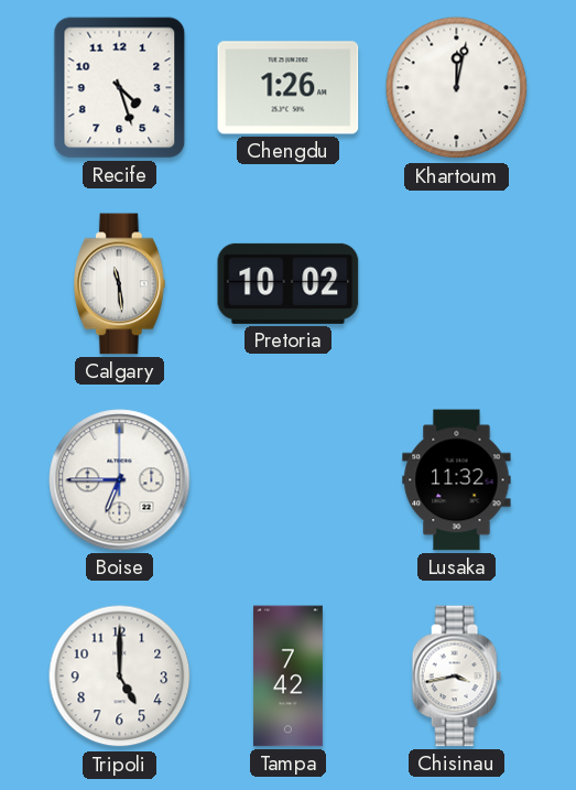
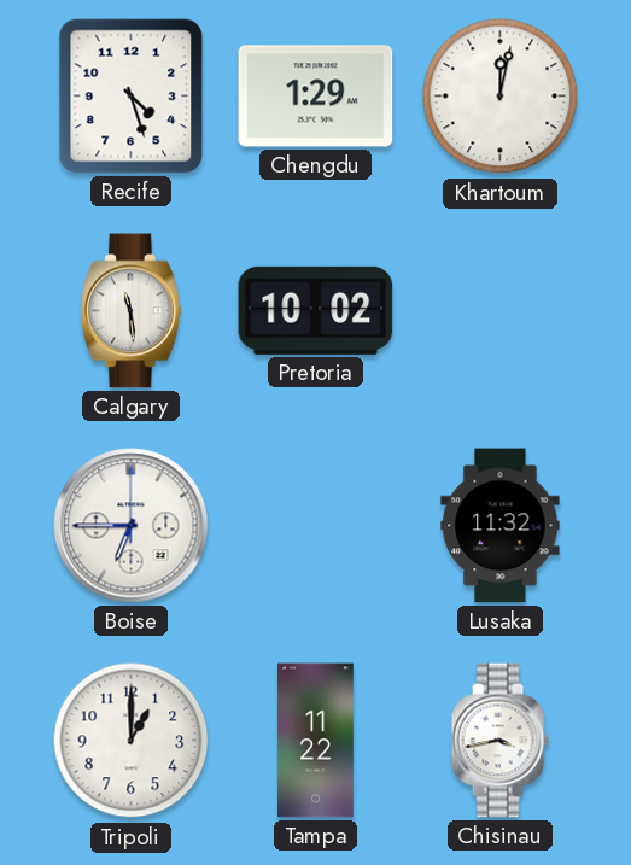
Chengdu: 1:26 -> 1:29 (316, 97)
Tripoli: 5:00 -> 1:00 (132, 741)
Tampa: 7:42 -> 11:22 (315, 741)
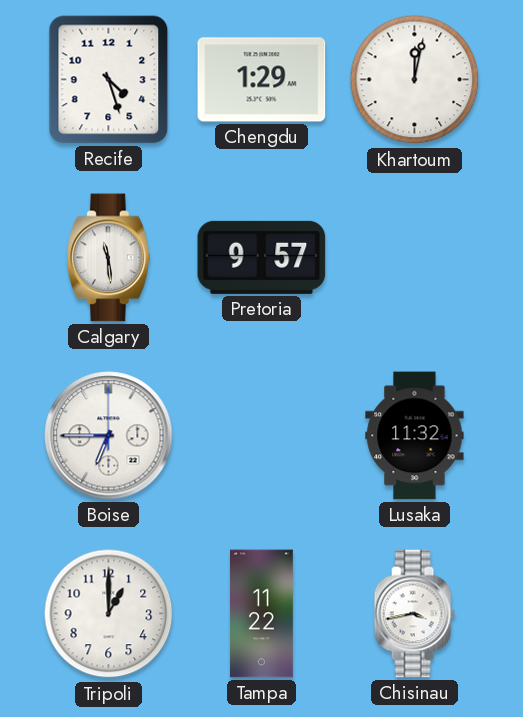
Pretoria: 10:02 -> 9:57 (262, 257)
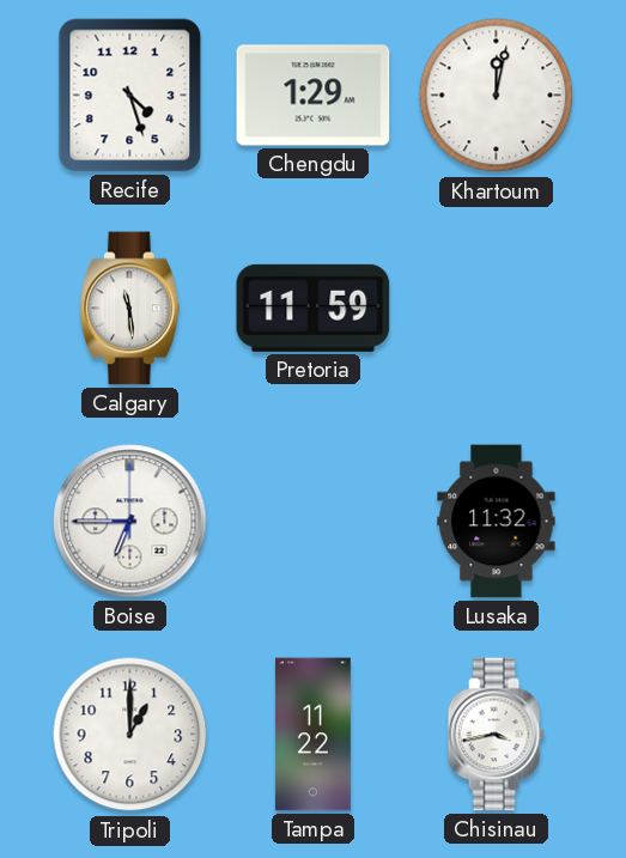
Pretoria: 9:57 -> 11:59 (314, 308)
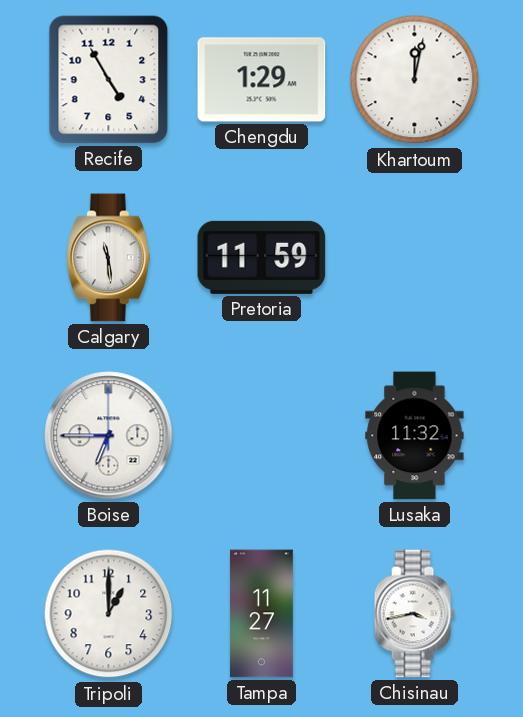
Recife: 4:27 -> 4:55 (109, 80)
Tampa: 11:22 -> 11:27 (261, 614)
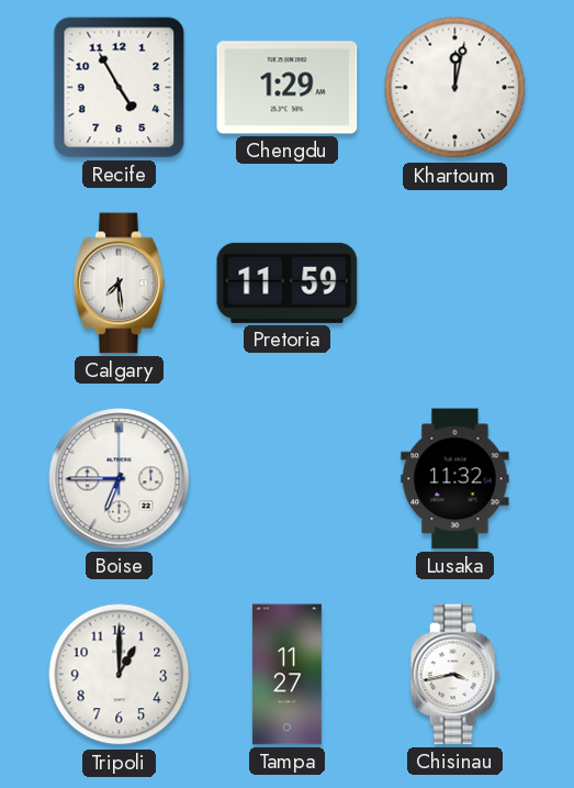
Calgary: 11:29 -> 7:29 (120, 284)
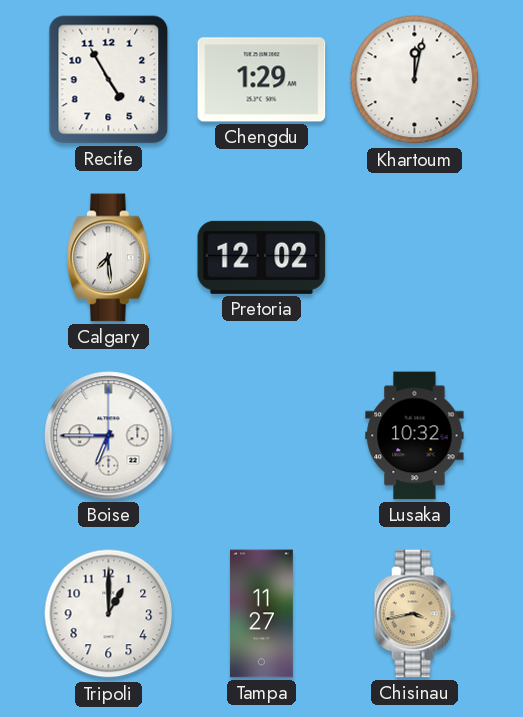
Pretoria: 11:59 -> 12:02 (262, 257)
Lusaka: 11:32 -> 10:32 (415, 436)
Chisinau dial: white -> champagne (414, 614)
